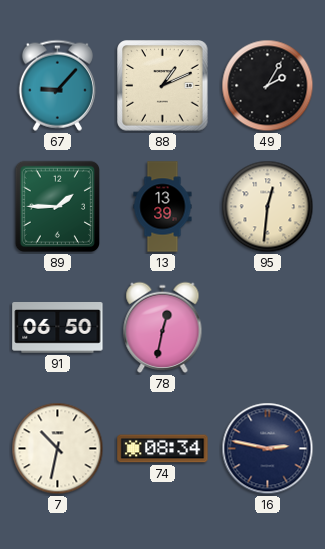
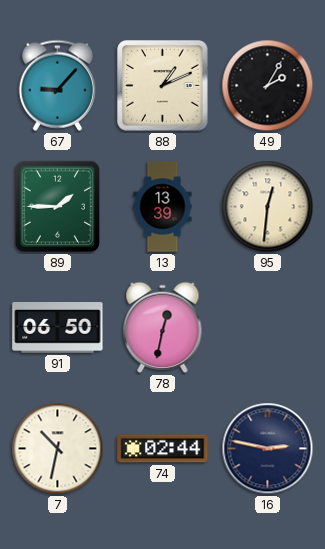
74: 08:34 -> 02:44 (163, 449)
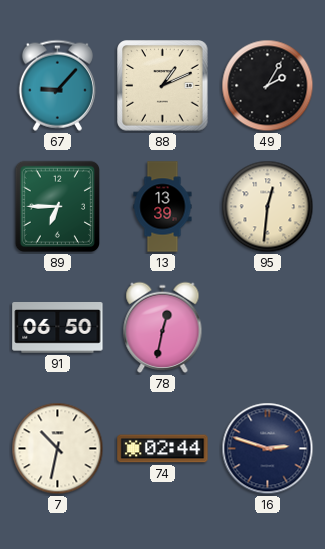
89: 1:45 -> 6:45 (58, 207)
16: 2:47 -> 2:48 (268, 449)
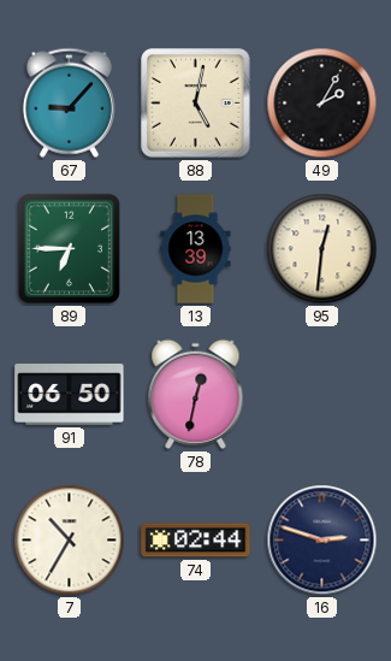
88: 1:11 -> 5:02 (196, 104)
7: 10:32 -> 10:35 (70, 541)
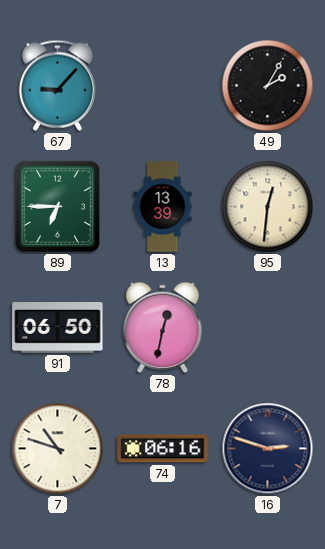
88: 5:02 -> none (196, 104)
7: 10:35 -> 10:48 (58, 449)
74: 02:44 -> 06:16 (163, 449)
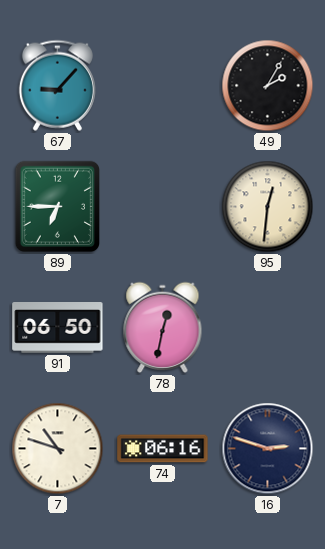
13: 13:39 -> none (163, 207)
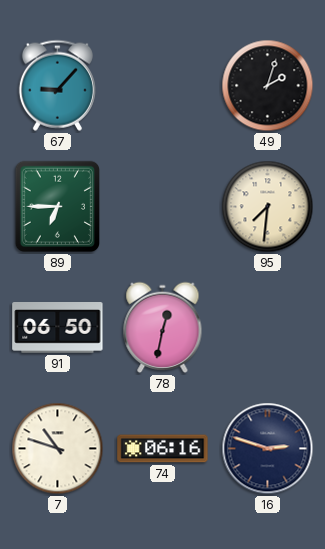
49: 2:05 -> 2:03 (268, 86)
95: 12:31 -> 7:31 (268, 207)
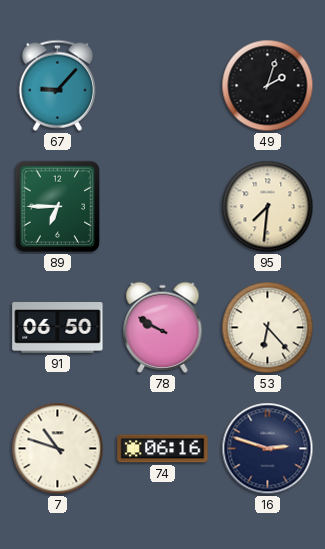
78: 12:32 -> 9:50 (163, 327)
53: none -> 6:23 (268, 328)
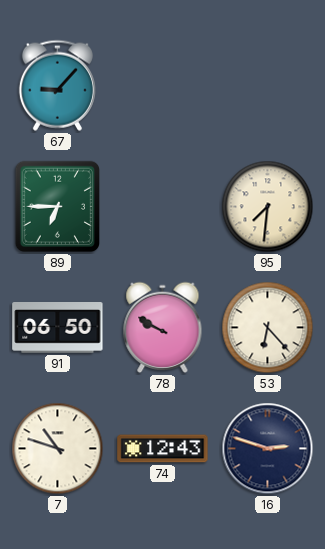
49: 2:03 -> none (268, 86)
74: 06:16 -> 12:43 (163, 449)
